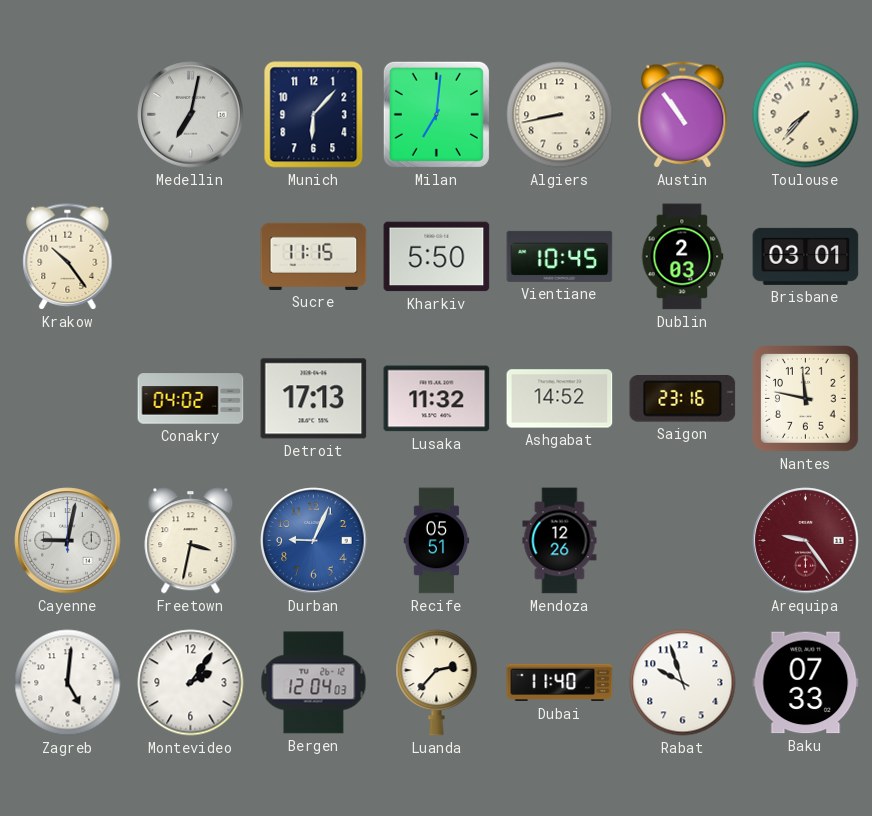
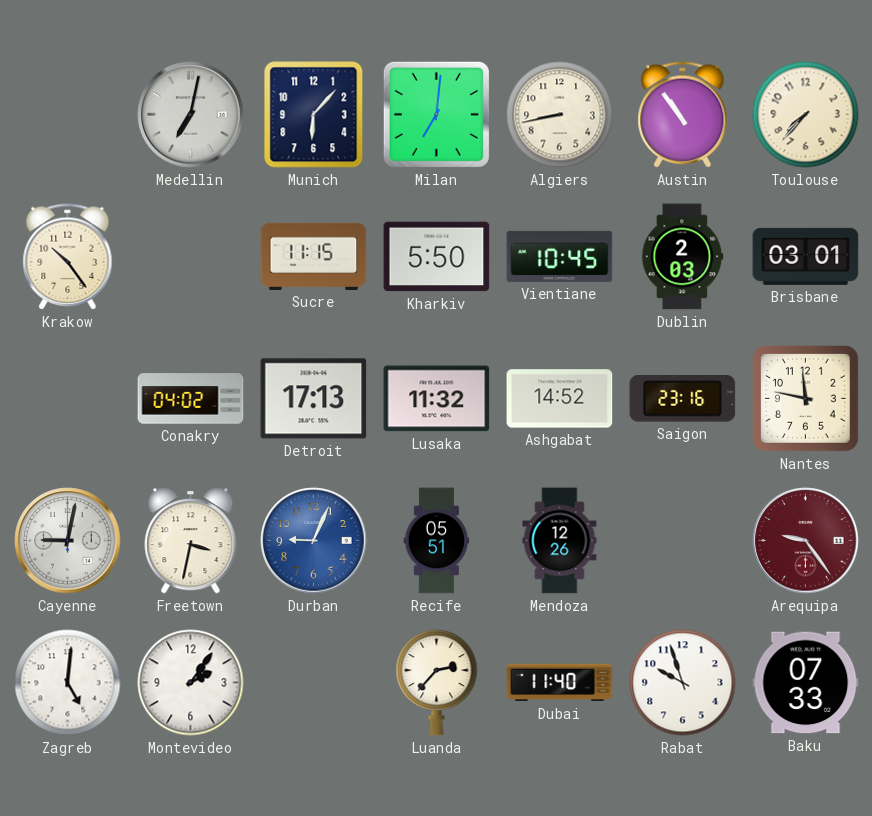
Bergen: 12:04 -> none (314, 683)
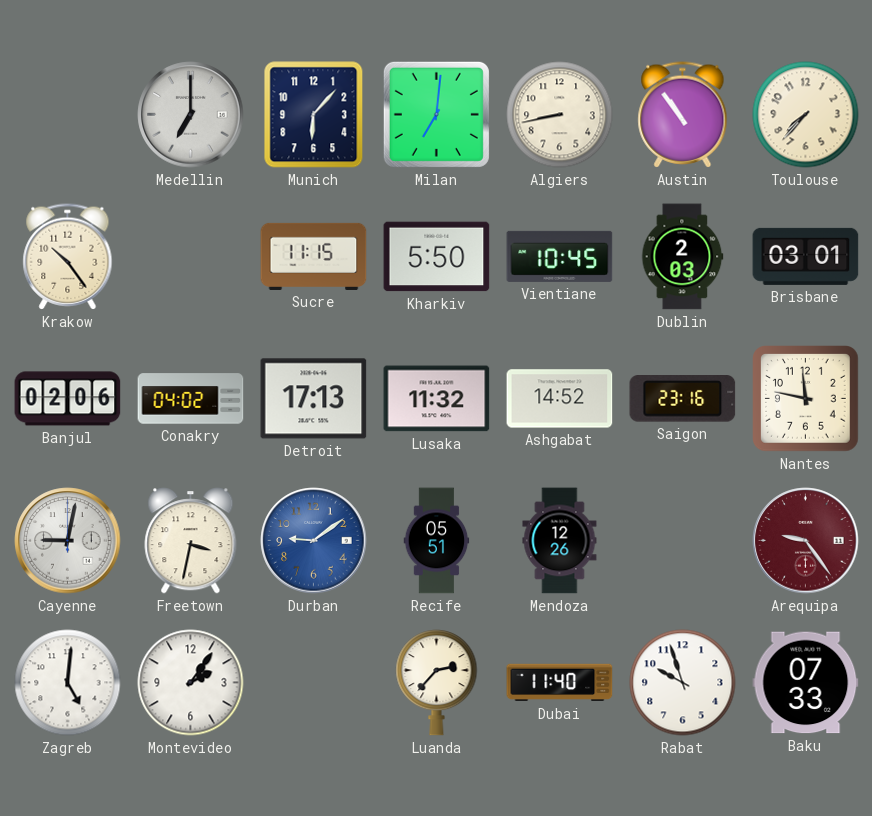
Medellin: 7:02 -> 7:00 (191, 115)
Banjul: none -> 02:06 (68, 399)
Durban: 9:04 -> 9:09 (314, 541)
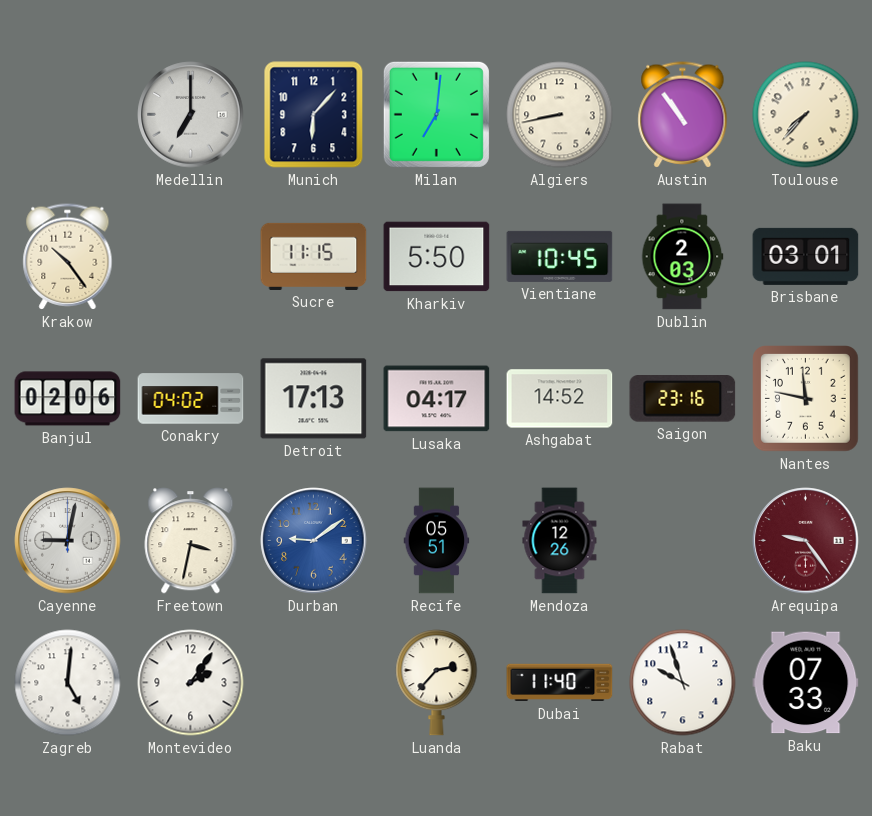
Lusaka: 11:32 -> 04:17 (437, 399)
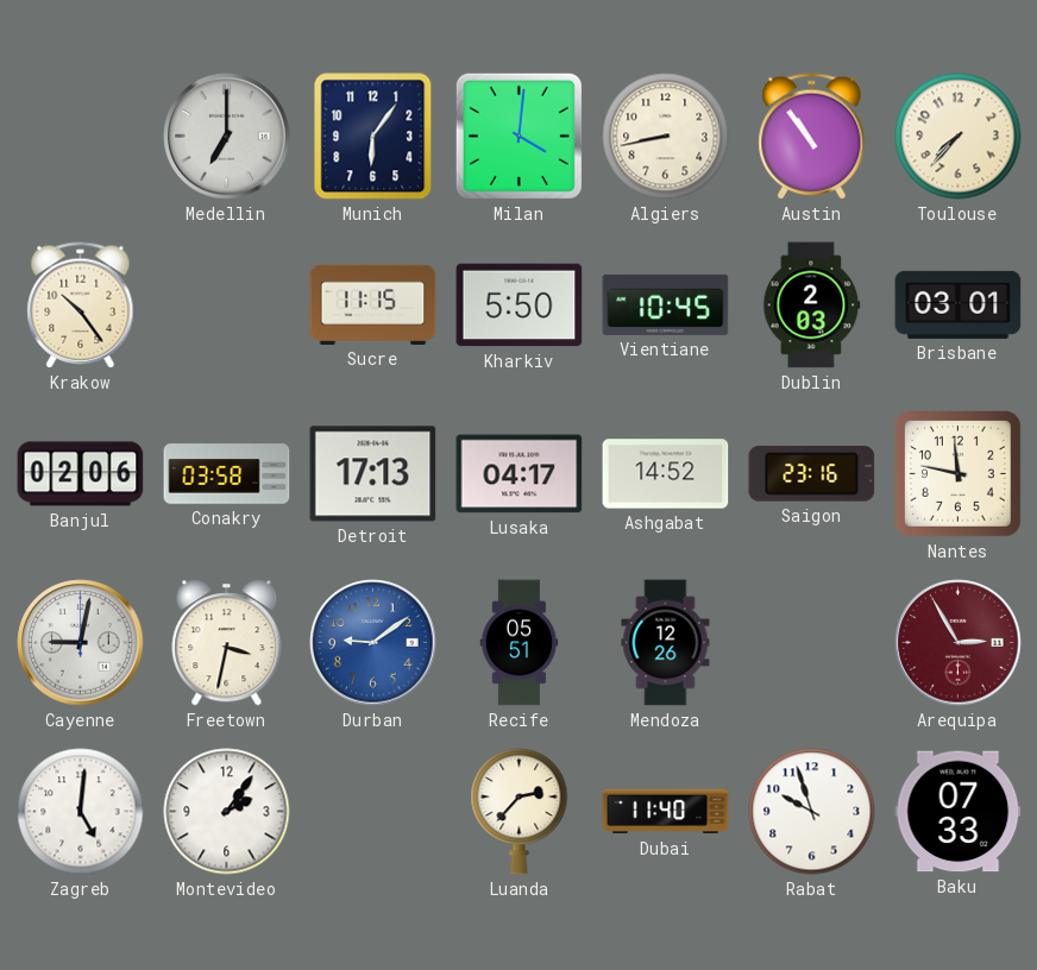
Munich: 6:07 -> 6:06 (373, 137)
Milan: 7:01 -> 4:01 (518, 136)
Conakry: 04:02 -> 03:58 (227, 474)
Arequipa: 9:24 -> 2:55 (959, 643)
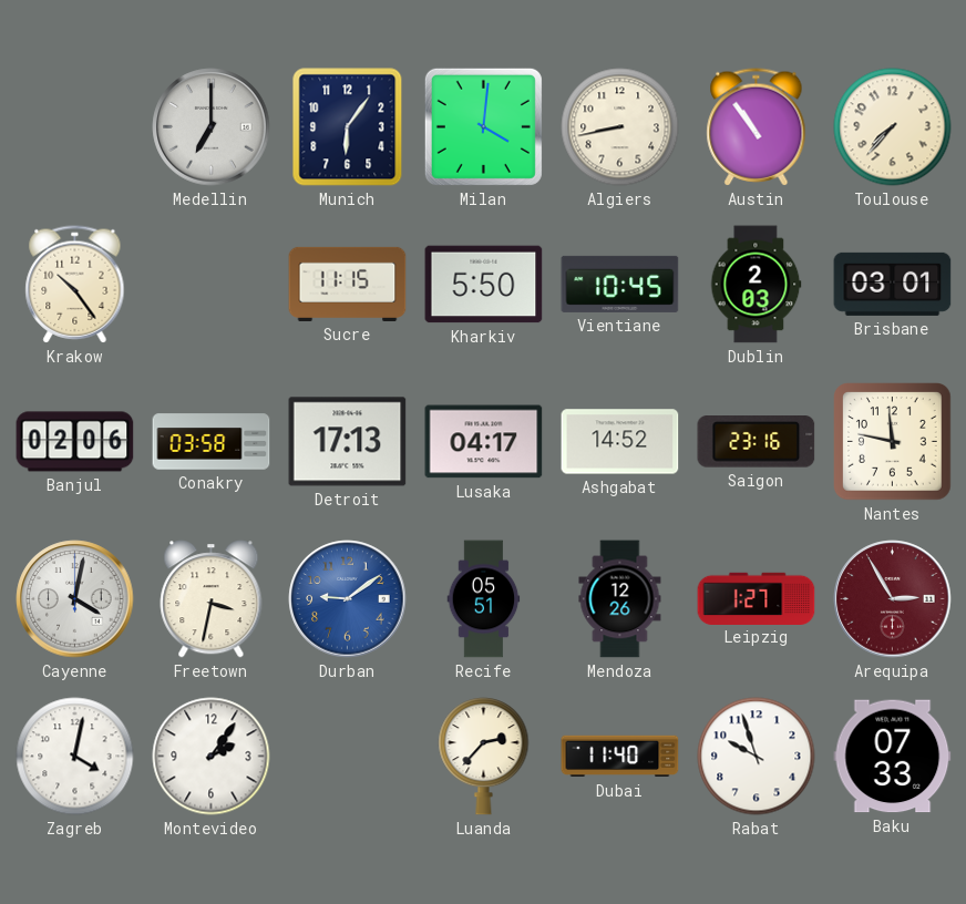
Cayenne: 9:02 -> 4:02 (75, 599)
Leipzig: none -> 1:27 (757, 598)
Zagreb: 5:01 -> 4:02 (75, 757)
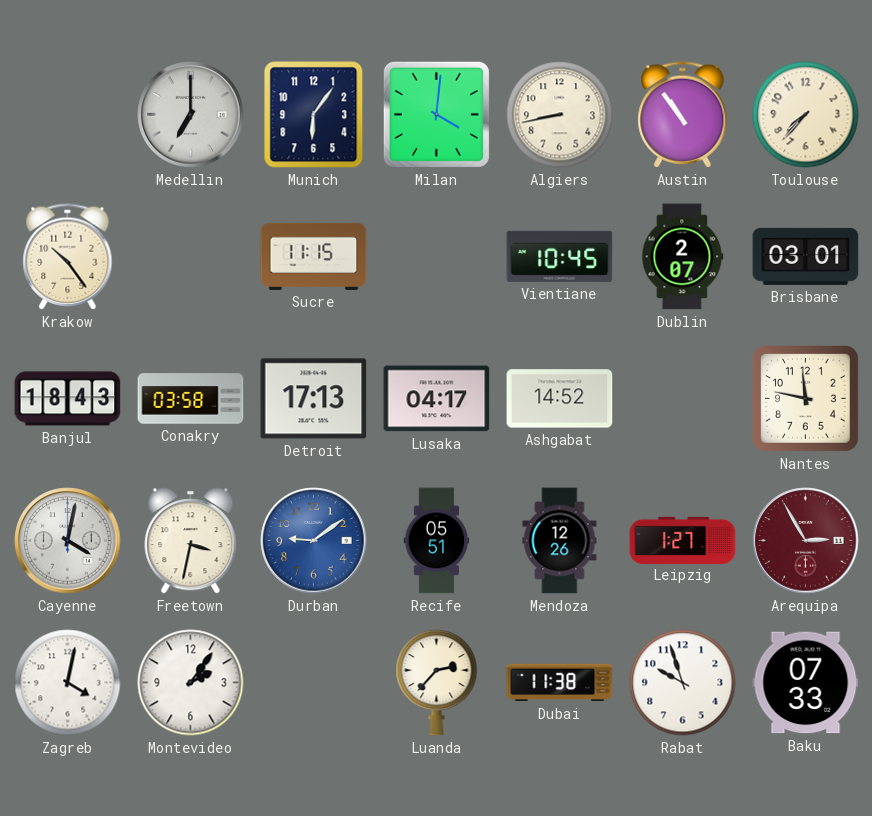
Kharkiv: 5:50 -> none (484, 285)
Dublin: 2:03 -> 2:07 (683, 257)
Banjul: 02:06 -> 18:43 (68, 399)
Saigon: 23:16 -> none (757, 442)
Dubai: 11:40 -> 11:38 (560, 683)
